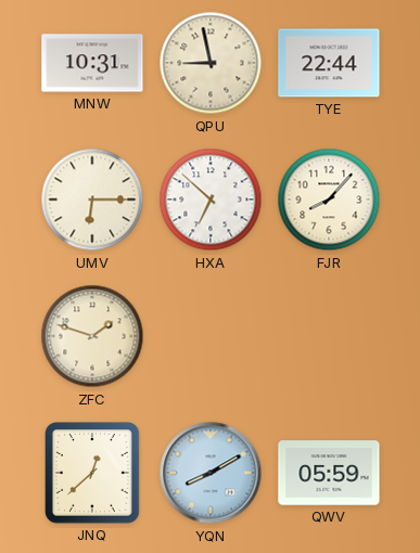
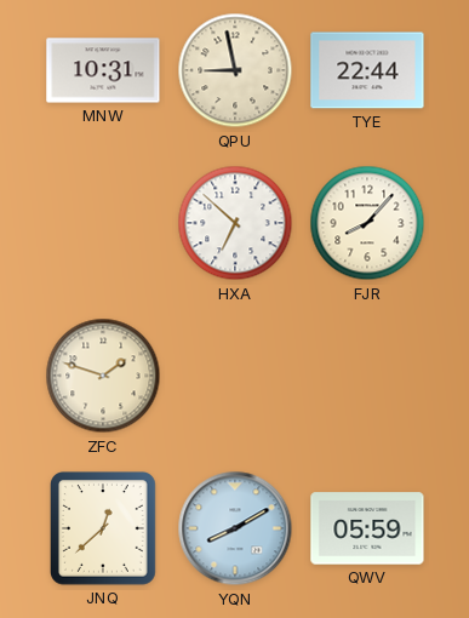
UMV: 6:15 -> none (92, 200)
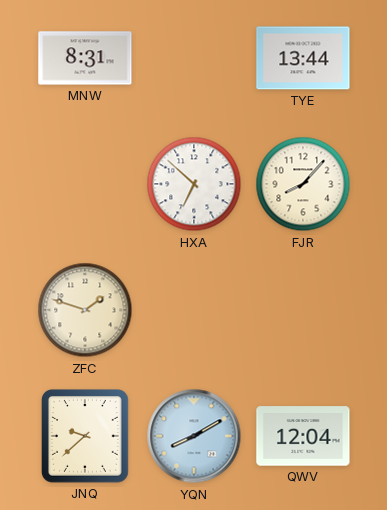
MNW: 10:31 -> 8:31 (85, 58)
QPU: 8:58 -> none (235, 70)
TYE: 22:44 -> 13:44 (303, 58)
JNQ: 12:38 -> 9:38 (86, 436)
QWV: 05:59 -> 12:04 (303, 436)
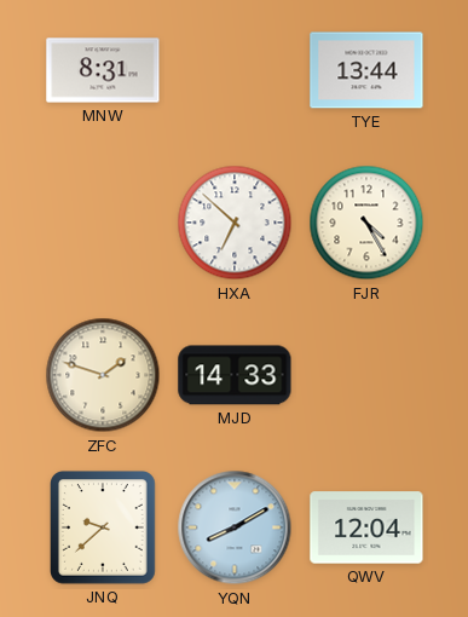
FJR: 8:07 -> 4:25 (366, 223)
MJD: none -> 14:33 (235, 375)
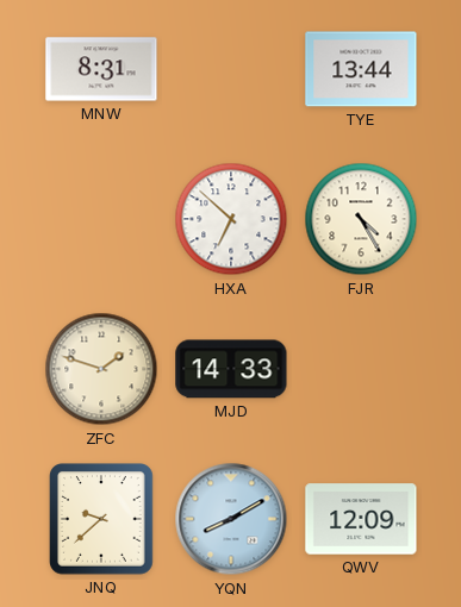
QWV: 12:04 -> 12:09 (361, 519)
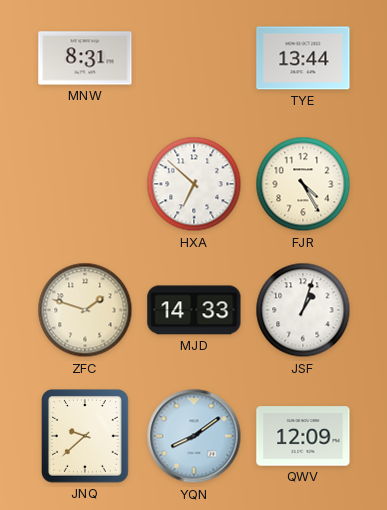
JSF: none -> 1:03 (303, 310)
YQN: 8:10 -> 8:09 (194, 436)
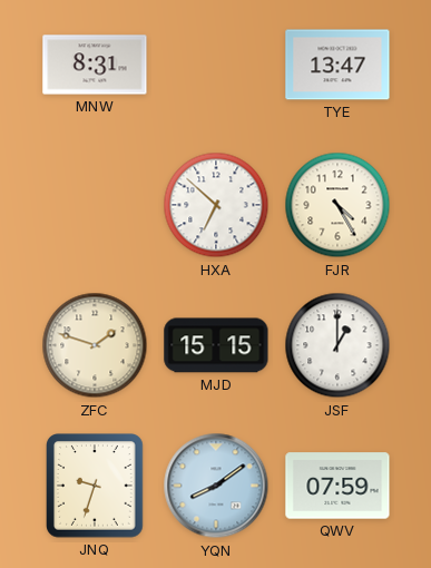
TYE: 13:44 -> 13:47 (337, 65)
MJD: 14:33 -> 15:15 (216, 345)
JSF: 1:03 -> 1:00 (337, 345)
JNQ: 9:38 -> 9:33 (96, 486)
QWV: 12:09 -> 07:59 (337, 486)
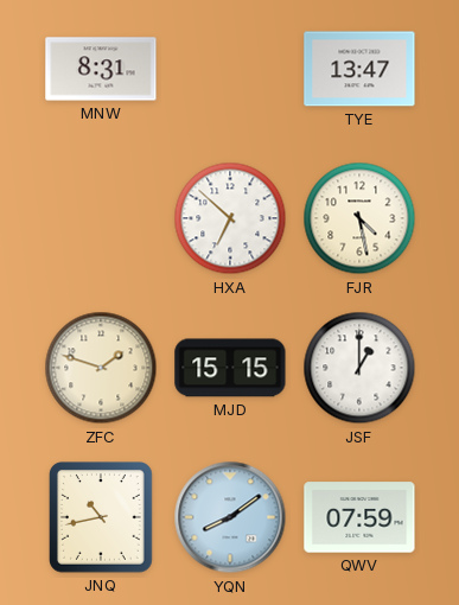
FJR: 4:25 -> 4:28 (359, 218)
JNQ: 9:33 -> 10:43 (102, 517)
